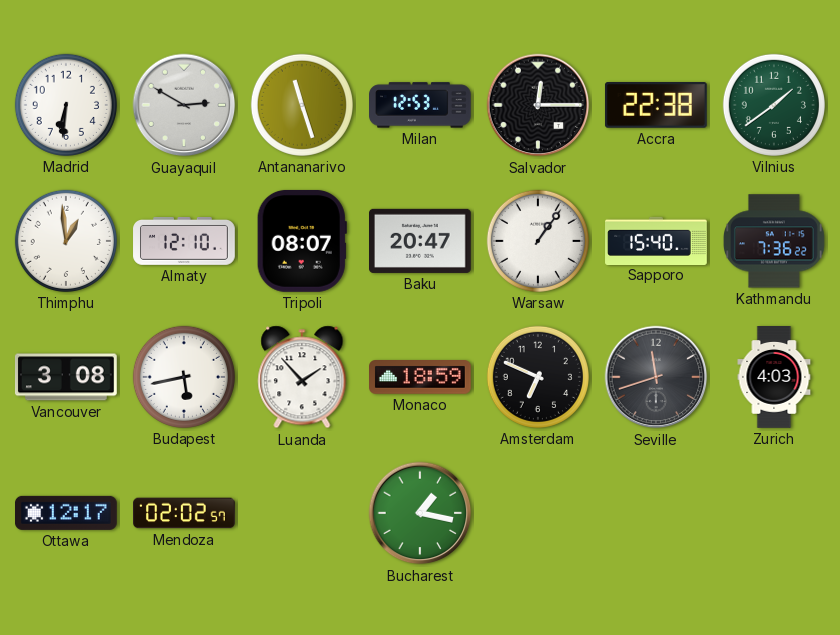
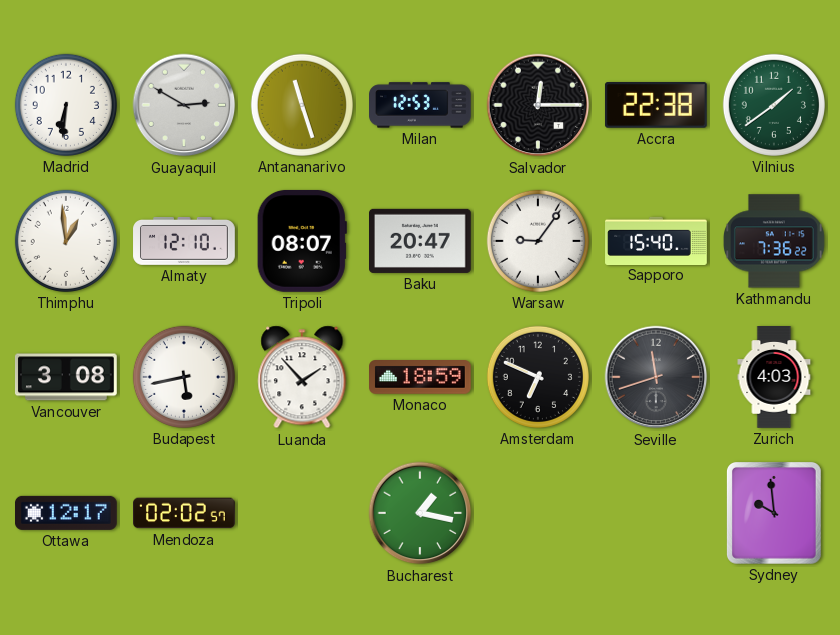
Warsaw: 1:06 -> 9:06 (538, 241)
Sydney: none -> 9:59 (774, 513)
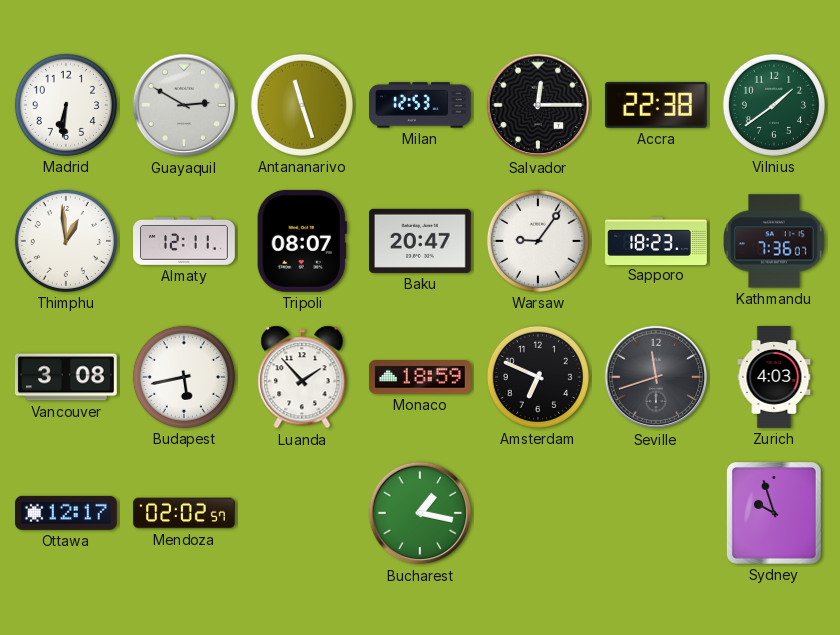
Almaty: 12:10 -> 12:11 (184, 242)
Sapporo: 15:40 -> 18:23 (656, 240)
Kathmandu: 7:36:22 -> 7:36:07 (774, 241)
Sydney: 9:59 -> 9:57 (774, 513)
